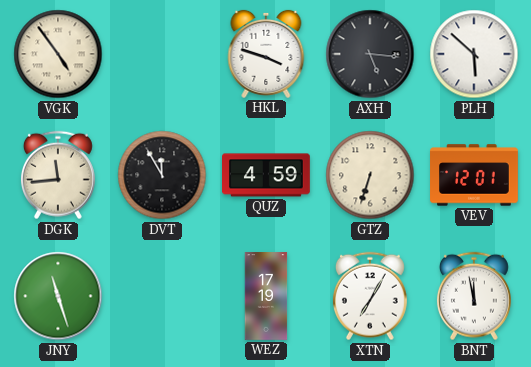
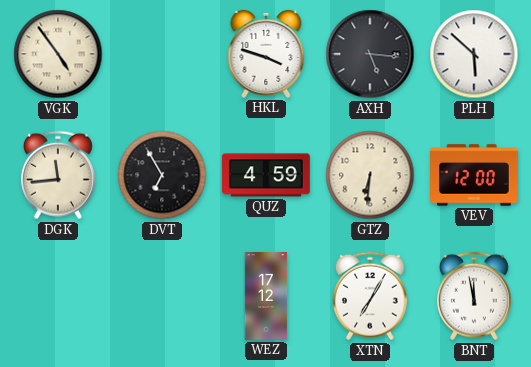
DVT: 11:55 -> 6:55 (162, 175)
GTZ: 6:33 -> 6:31 (370, 175)
VEV: 12:01 -> 12:00 (474, 175)
JNY: 11:27 -> none (58, 296)
WEZ: 17:19 -> 17:12 (266, 296)
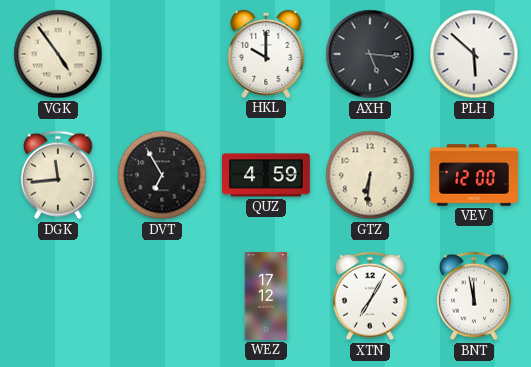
HKL: 3:48 -> 10:00 (266, 54)
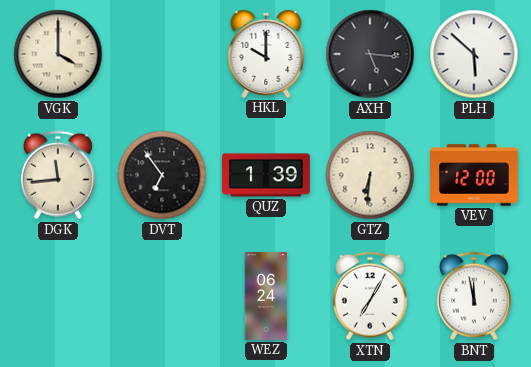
VGK: 4:54 -> 4:00 (58, 54)
DVT: 6:55 -> 6:54 (162, 175)
QUZ: 4:59 -> 1:39 (267, 175)
WEZ: 17:12 -> 06:24 (266, 296)
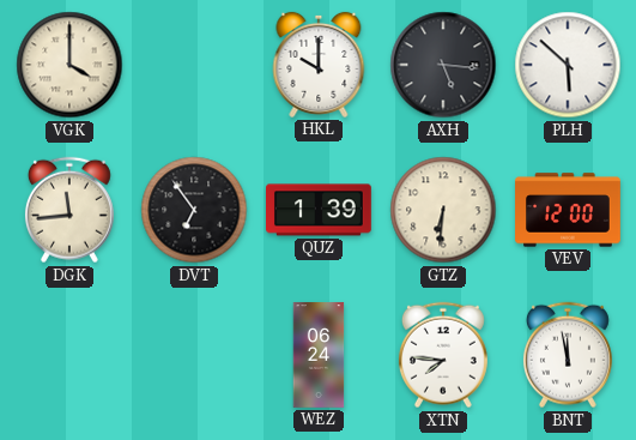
XTN: 7:05 -> 7:46 (443, 355)
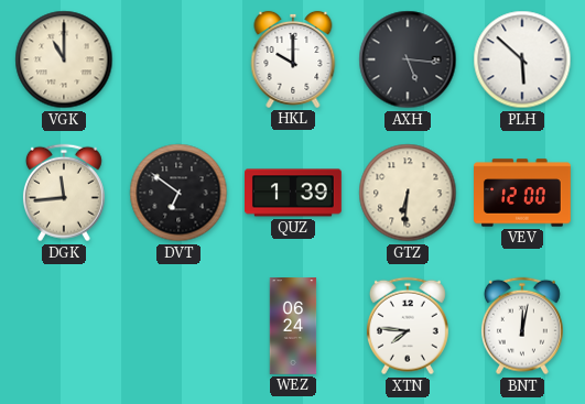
VGK: 4:00 -> 11:00 (64, 59)
DVT: 6:54 -> 6:51 (178, 193)
BNT: 11:58 -> 12:02 (522, 326)
